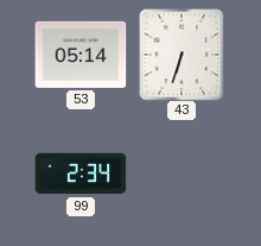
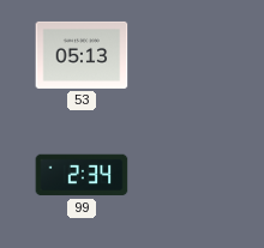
53: 05:14 -> 05:13 (82, 55)
43: 6:33 -> none (182, 55)
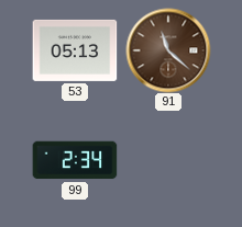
91: none -> 11:22 (168, 50)
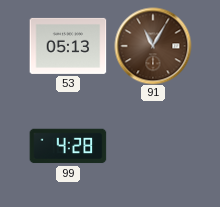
91: 11:22 -> 11:05 (153, 46)
99: 2:34 -> 4:28 (68, 146)
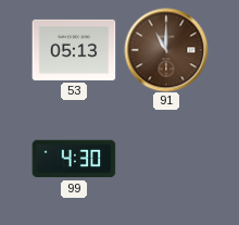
91: 11:05 -> 11:00 (166, 50)
99: 4:28 -> 4:30 (74, 159)
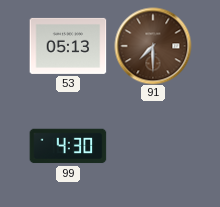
91: 11:00 -> 7:30 (153, 46)
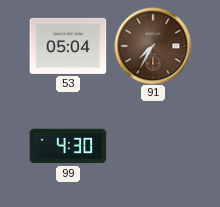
53: 05:13 -> 05:04 (68, 46)
91: 7:30 -> 7:35 (153, 46)
